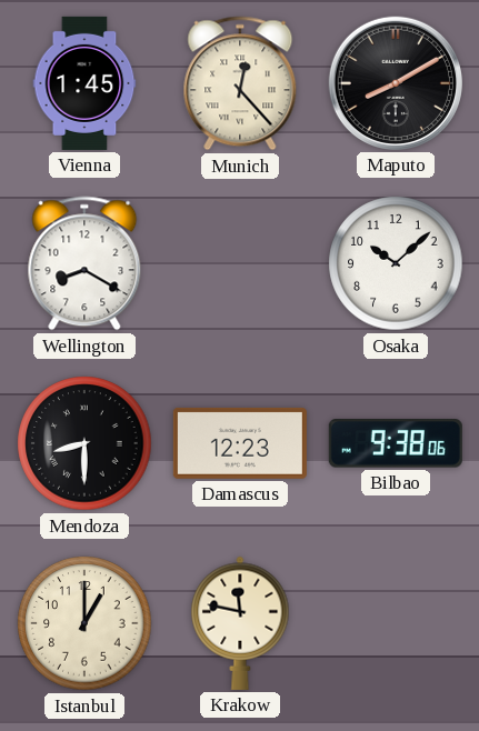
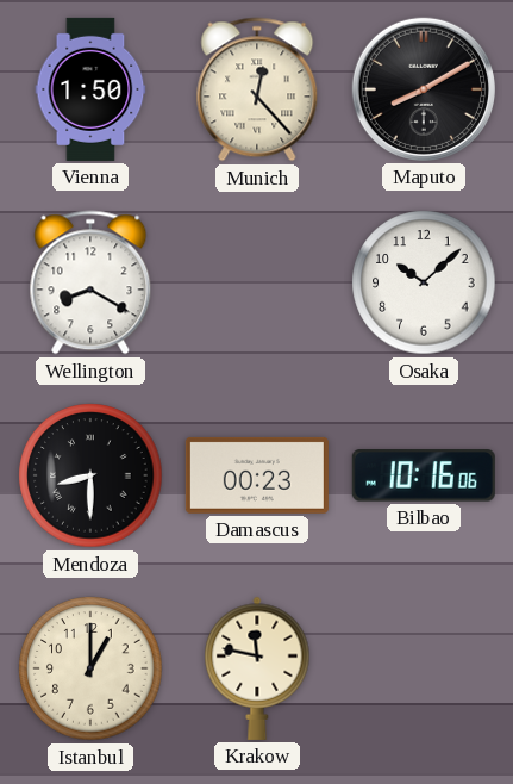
Vienna: 1:45 -> 1:50 (90, 89)
Damascus: 12:23 -> 00:23 (257, 475)
Bilbao: 9:38 -> 10:16 (424, 477)
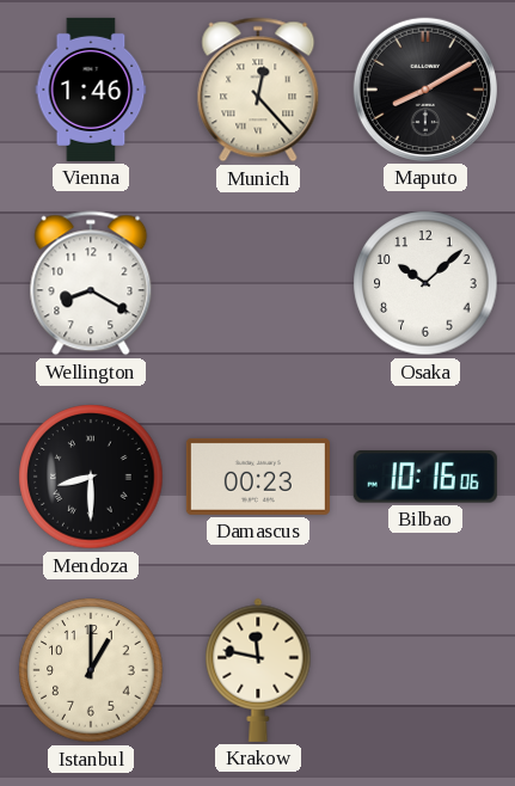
Vienna: 1:50 -> 1:46 (91, 90)
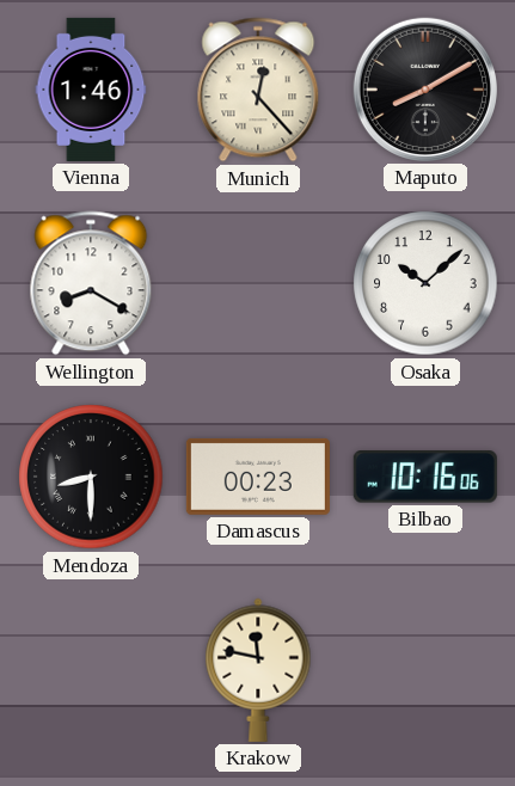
Istanbul: 1:00 -> none (91, 670)
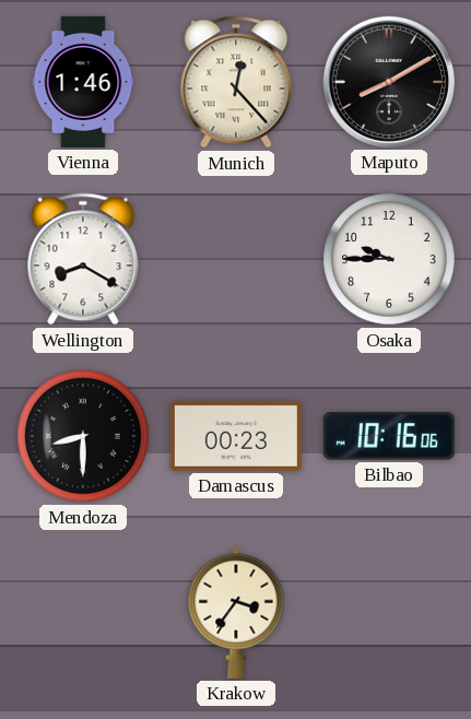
Osaka: 10:08 -> 9:45 (389, 259)
Krakow: 11:47 -> 3:36 (236, 613)
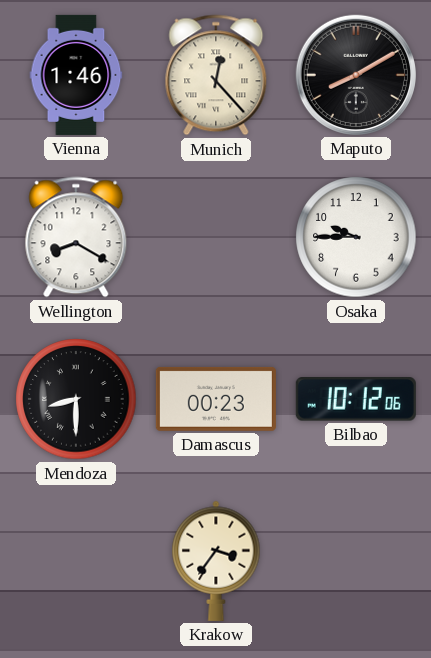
Bilbao: 10:16 -> 10:12 (356, 400)
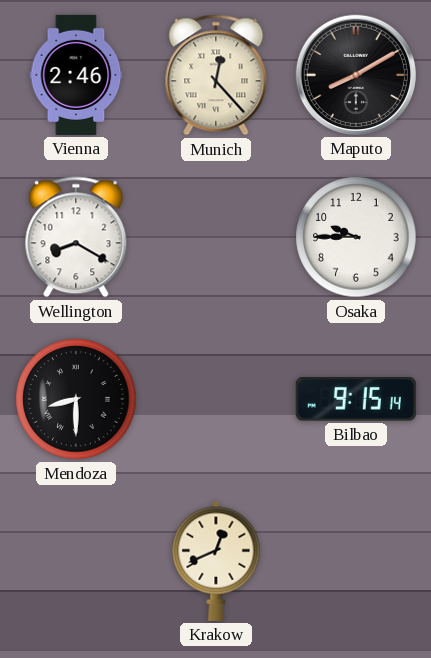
Vienna: 1:46 -> 2:46 (76, 75)
Damascus: 00:23 -> none (216, 399)
Bilbao: 10:12 -> 9:15 (356, 400)
Krakow: 3:36 -> 12:41 (216, 561)
